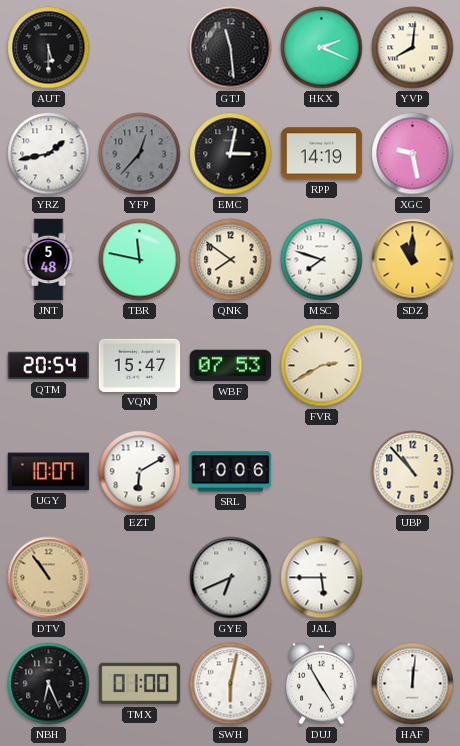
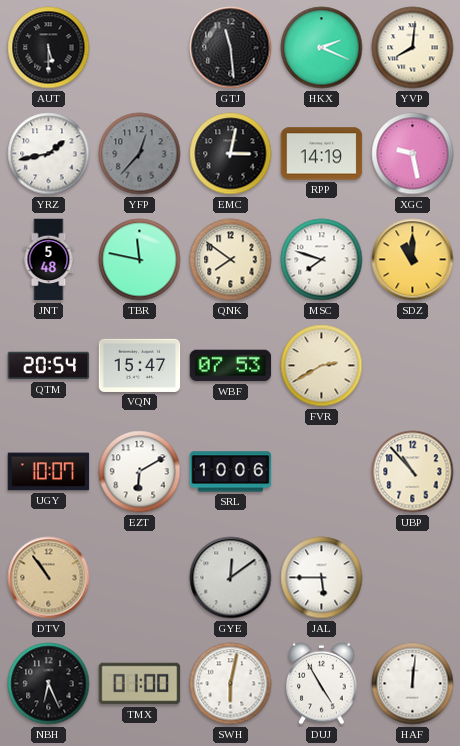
GYE: 6:41 -> 12:09 (231, 578)
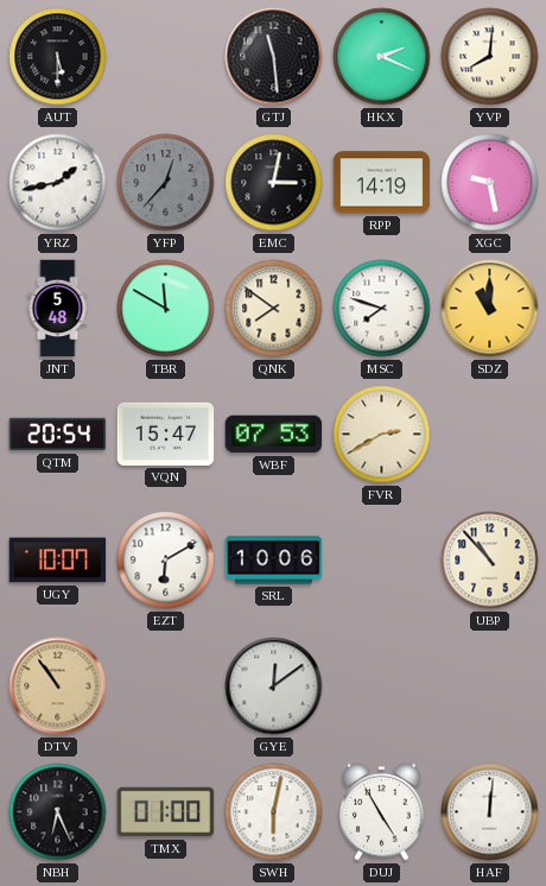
TBR: 11:47 -> 11:50 (166, 309)
JAL: 5:45 -> none (322, 578)
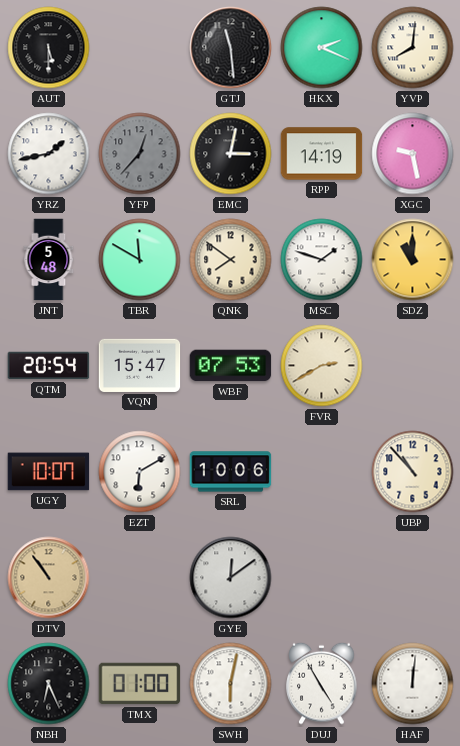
MSC: 7:48 -> 1:48 (322, 260)
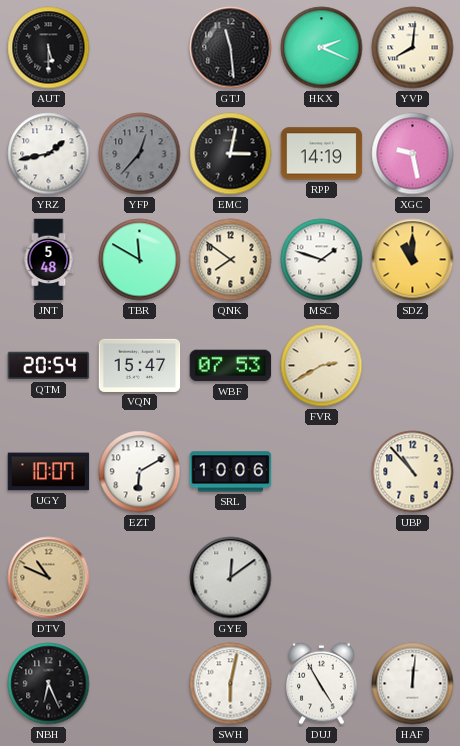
DTV: 10:54 -> 10:49 (49, 578)
TMX: 01:00 -> none (140, 684)
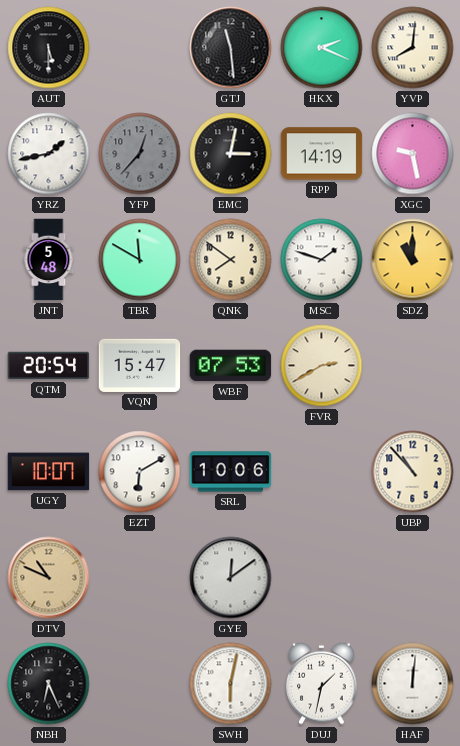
DUJ: 4:55 -> 1:32 (322, 683)
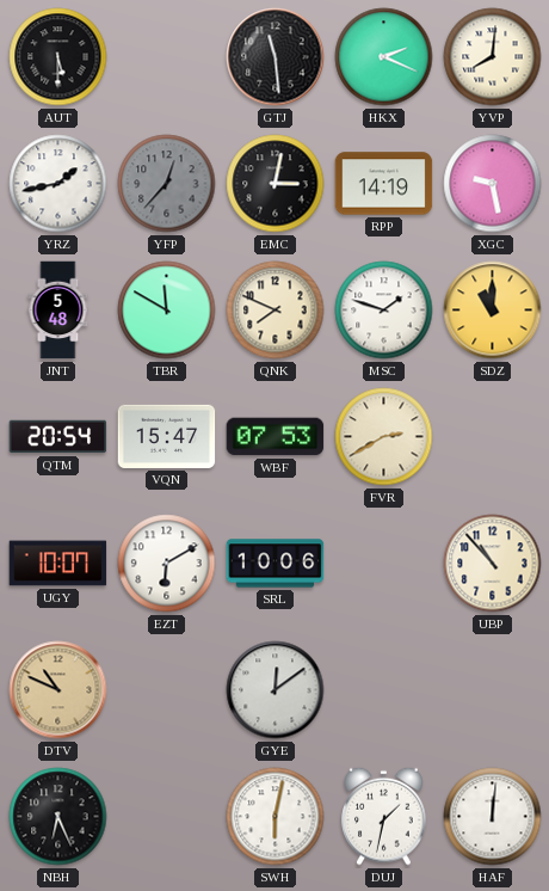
QNK: 7:51 -> 7:49 (276, 311)
